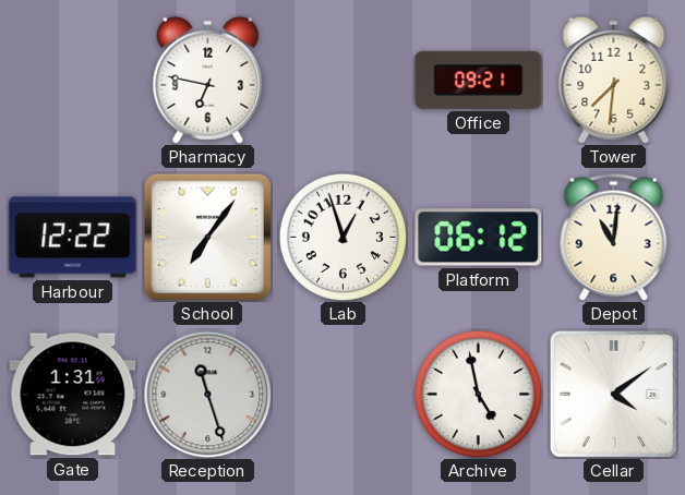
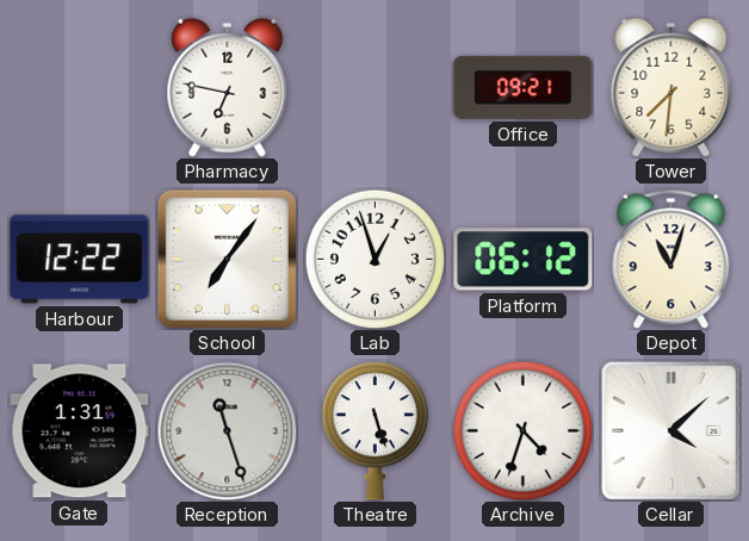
Depot: 11:01 -> 11:03 (671, 259)
Theatre: none -> 5:27 (374, 431)
Archive: 4:58 -> 4:33 (522, 430)
Cellar: 4:09 -> 4:08 (670, 430)
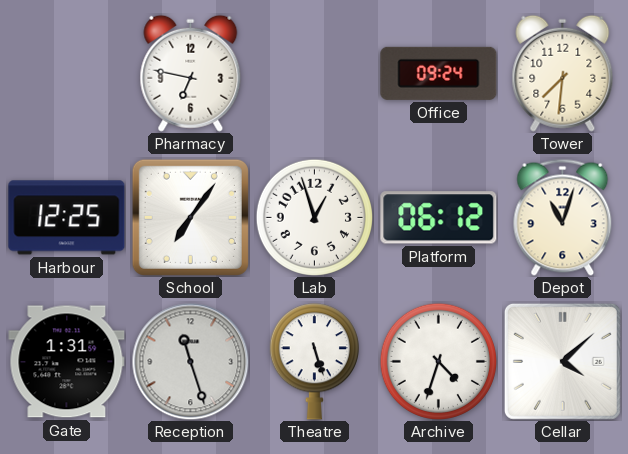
Office: 09:21 -> 09:24 (439, 73)
Harbour: 12:22 -> 12:25 (67, 218)
